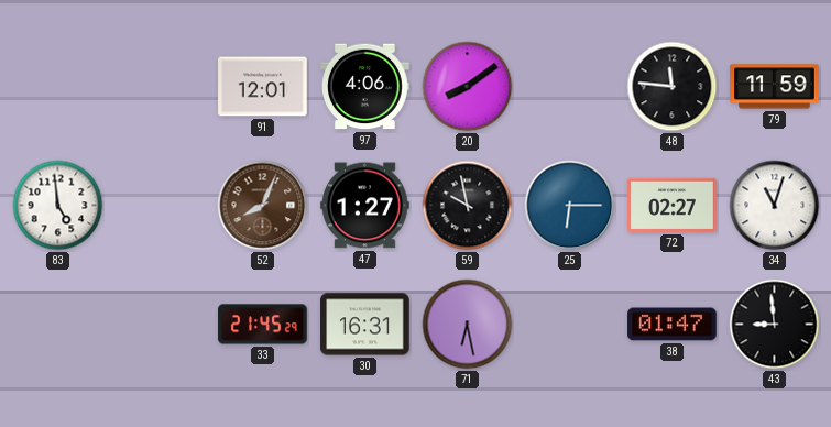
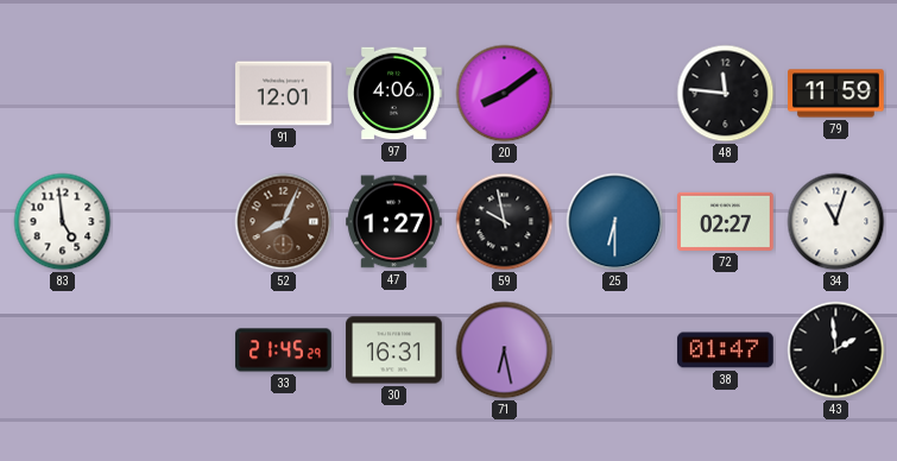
25: 6:15 -> 6:30 (615, 222)
43: 8:59 -> 1:59 (836, 351)
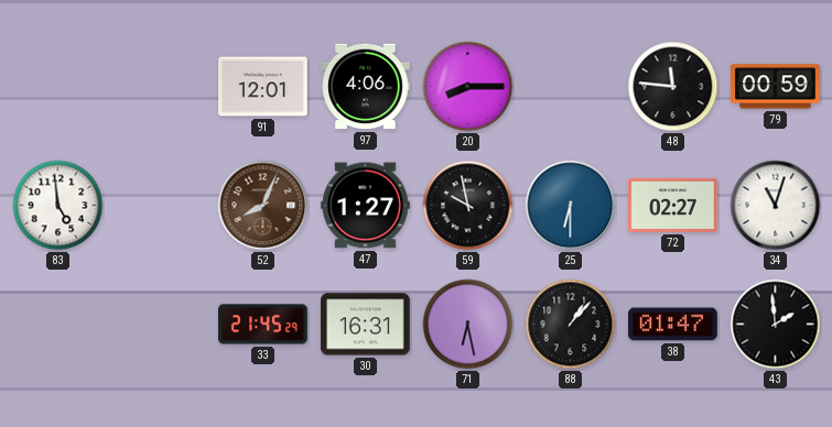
20: 8:09 -> 8:15 (468, 87)
79: 11:59 -> 00:59 (776, 87)
88: none -> 1:07 (571, 325)
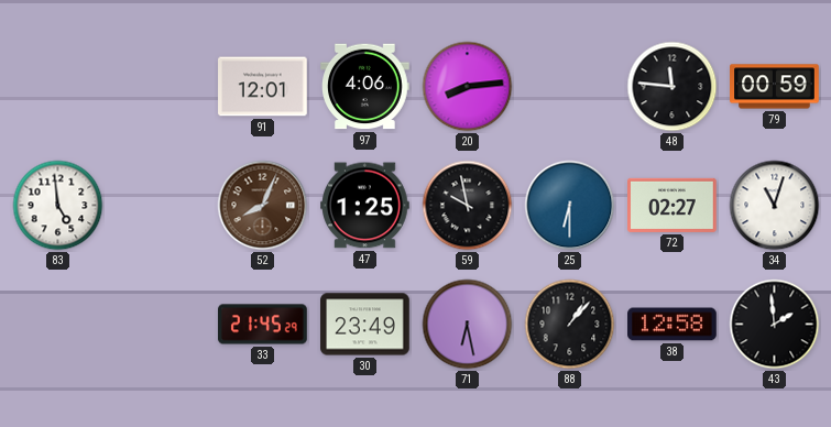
20: 8:15 -> 8:14 (468, 87)
47: 1:27 -> 1:25 (365, 206)
30: 16:31 -> 23:49 (365, 325)
38: 01:47 -> 12:58 (673, 325)
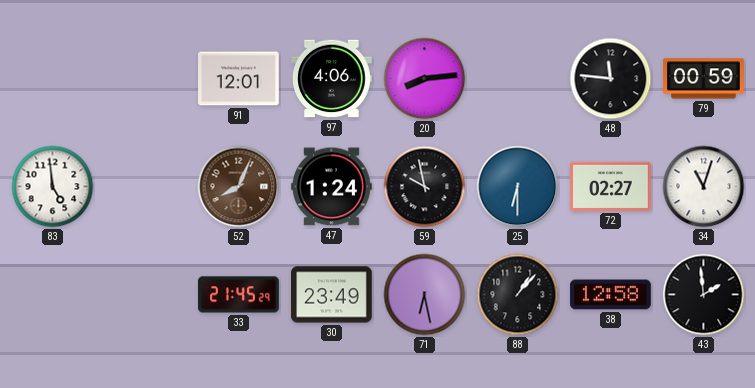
47: 1:25 -> 1:24 (332, 187)
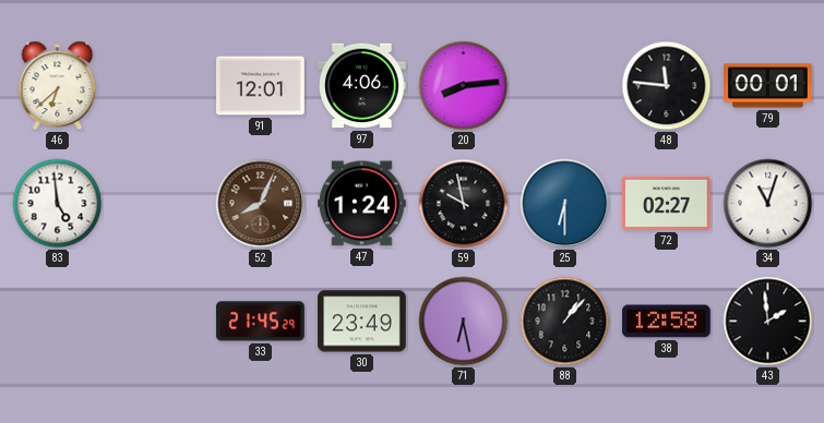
46: none -> 6:38 (58, 86)
79: 00:59 -> 00:01 (768, 86)
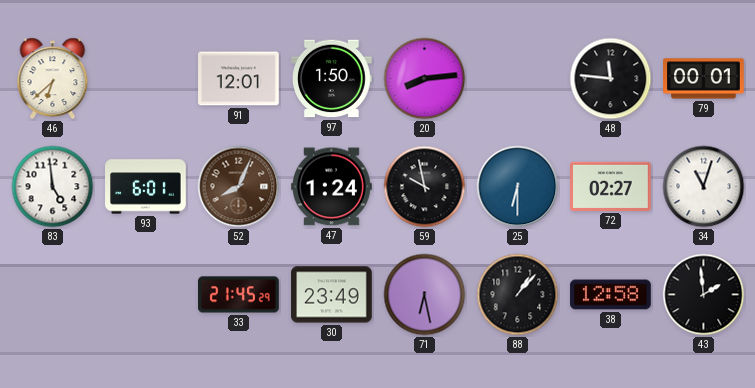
97: 4:06 -> 1:50 (332, 79)
93: none -> 6:01 (146, 187)
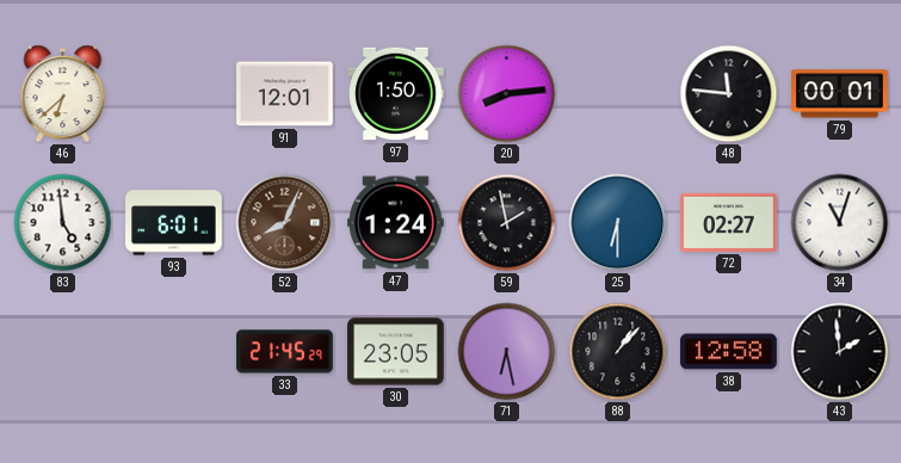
59: 9:58 -> 1:58 (507, 223)
30: 23:49 -> 23:05 (396, 352)
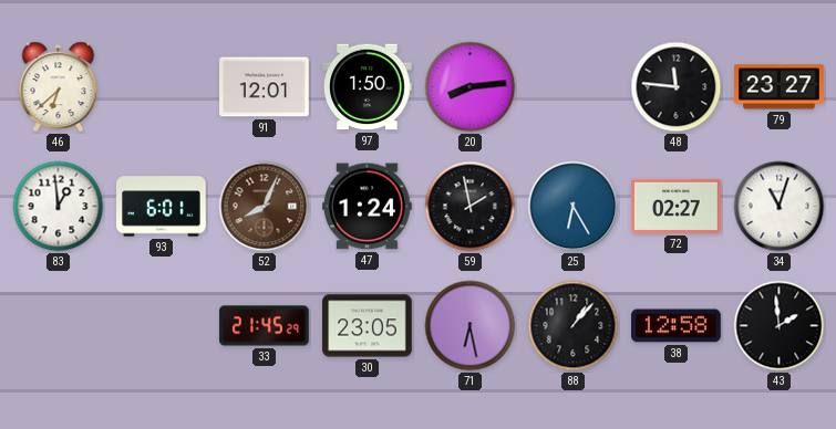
79: 00:01 -> 23:27 (780, 87)
83: 4:59 -> 12:59 (59, 207)
25: 6:30 -> 6:25 (574, 207)
